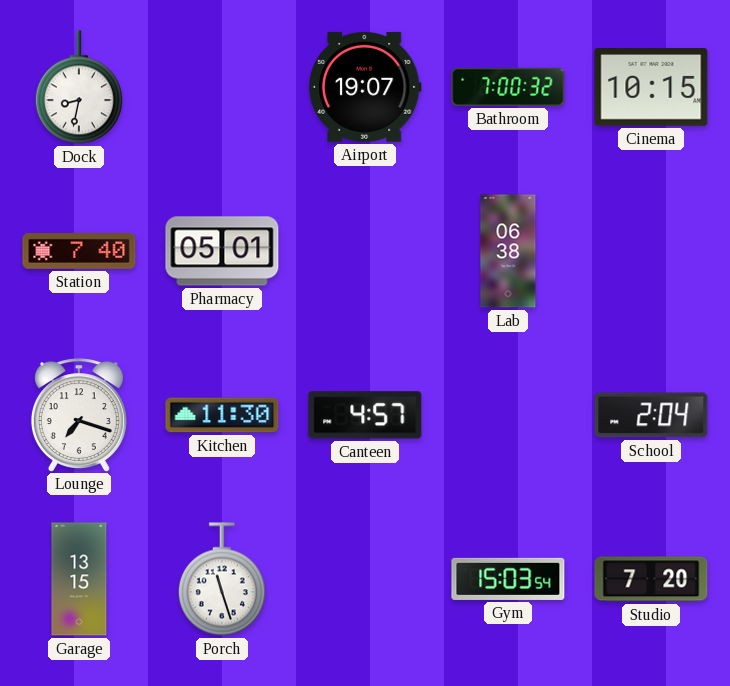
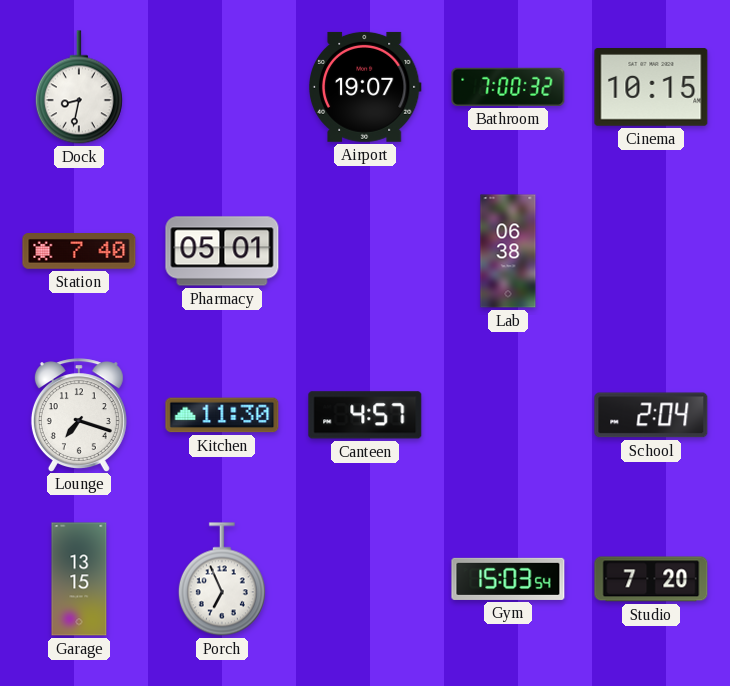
Porch: 11:27 -> 6:56 (222, 579)
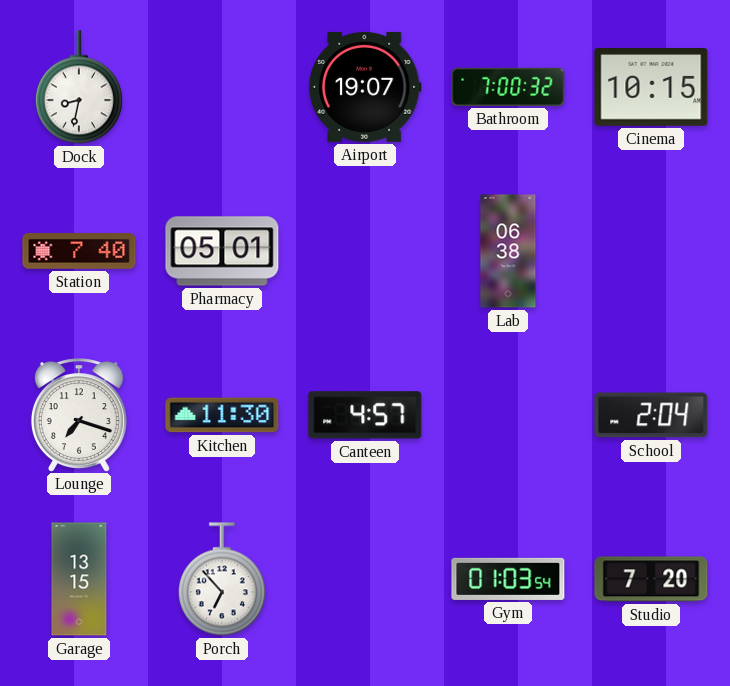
Porch: 6:56 -> 6:53 (222, 579)
Gym: 15:03 -> 01:03 (508, 579)
